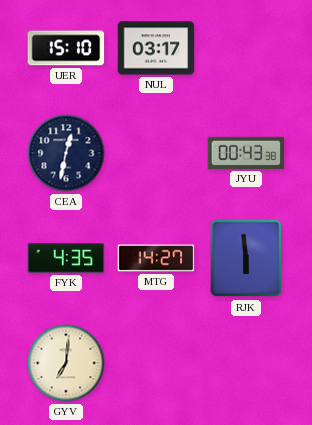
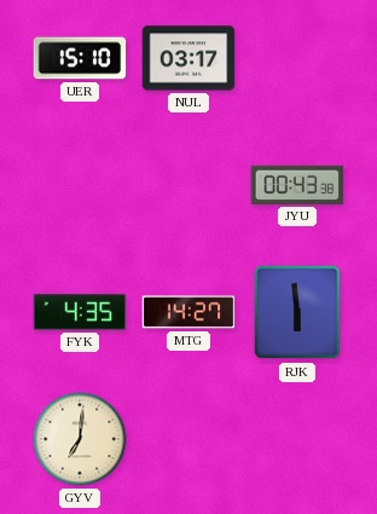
CEA: 12:32 -> none (66, 153)
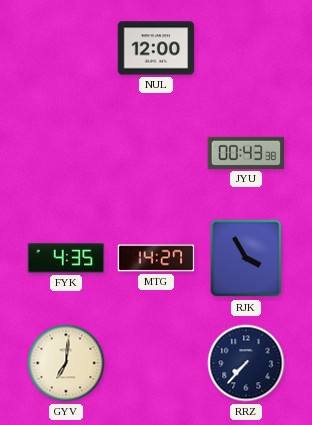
UER: 15:10 -> none (80, 58)
NUL: 03:17 -> 12:00 (156, 48)
RJK: 5:59 -> 3:55 (246, 258)
RRZ: none -> 7:37 (246, 363)
